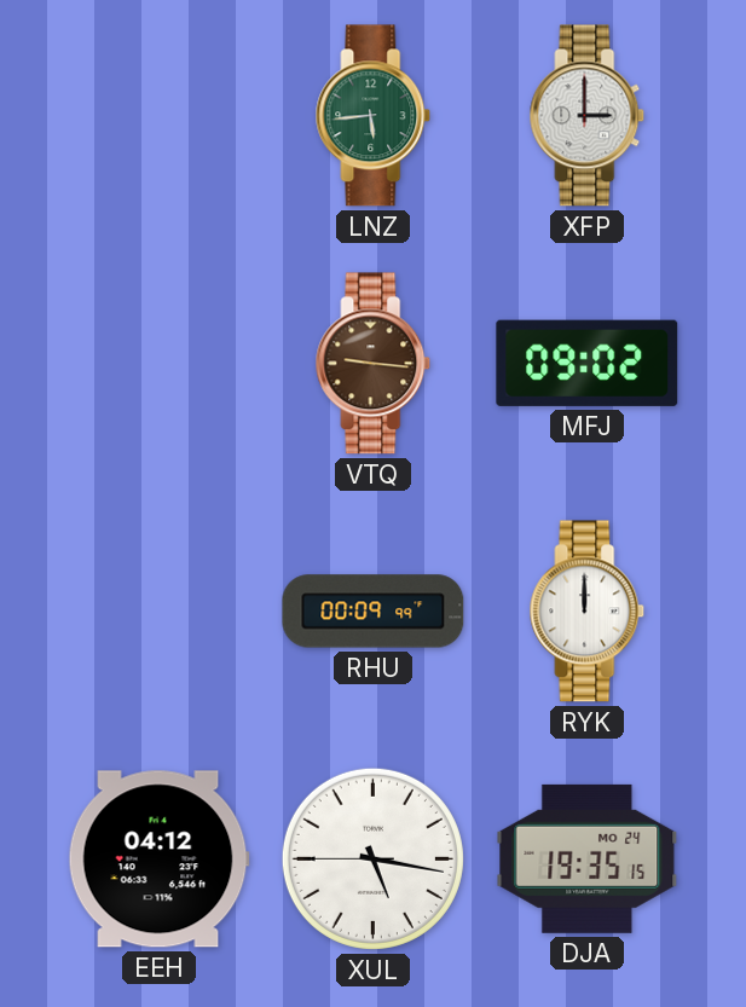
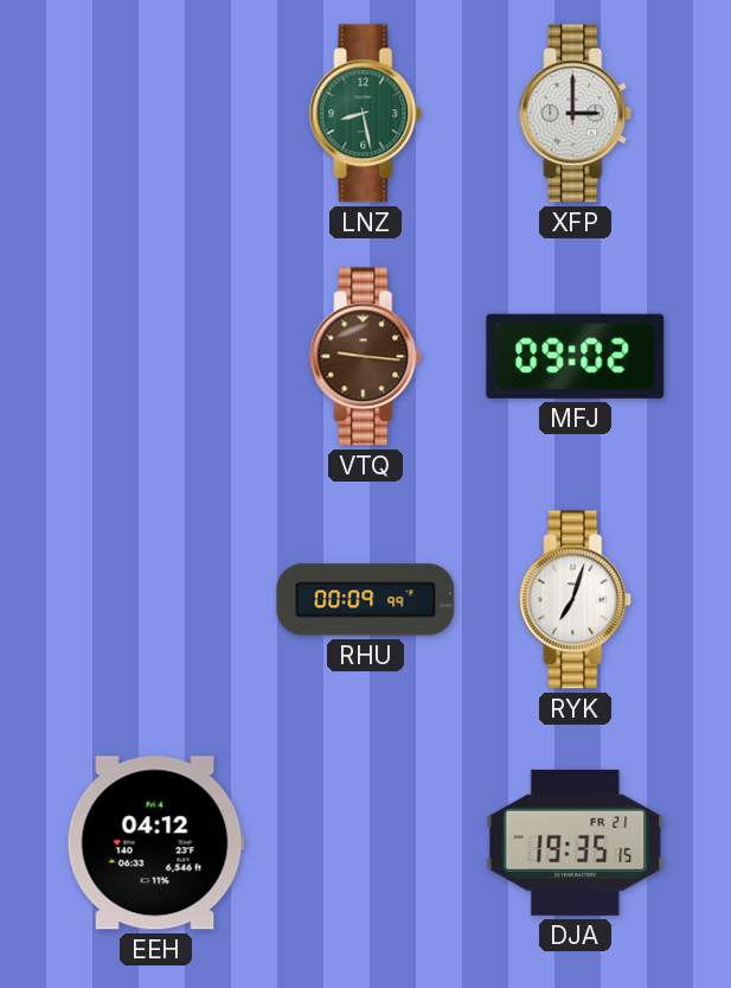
LNZ: 5:44 -> 8:28 (366, 114)
RYK: 12:00 -> 7:03 (576, 600)
XUL: 5:16 -> none (372, 858)
DJA date: MO 24 -> FR 21 (576, 842)
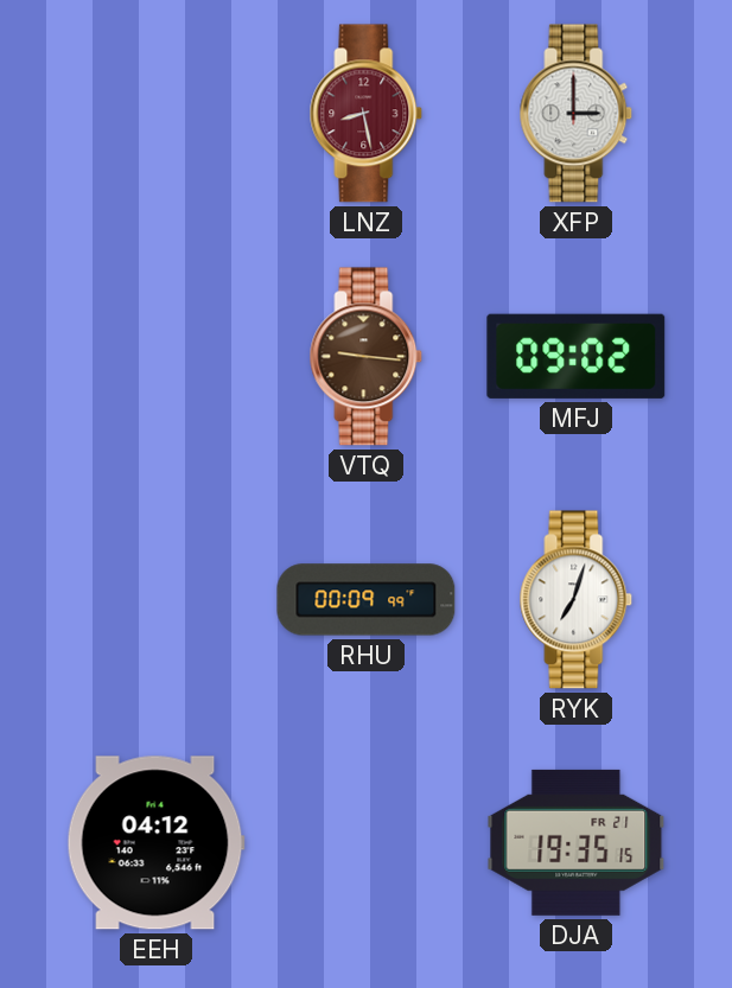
LNZ dial: green -> burgundy (367, 114)
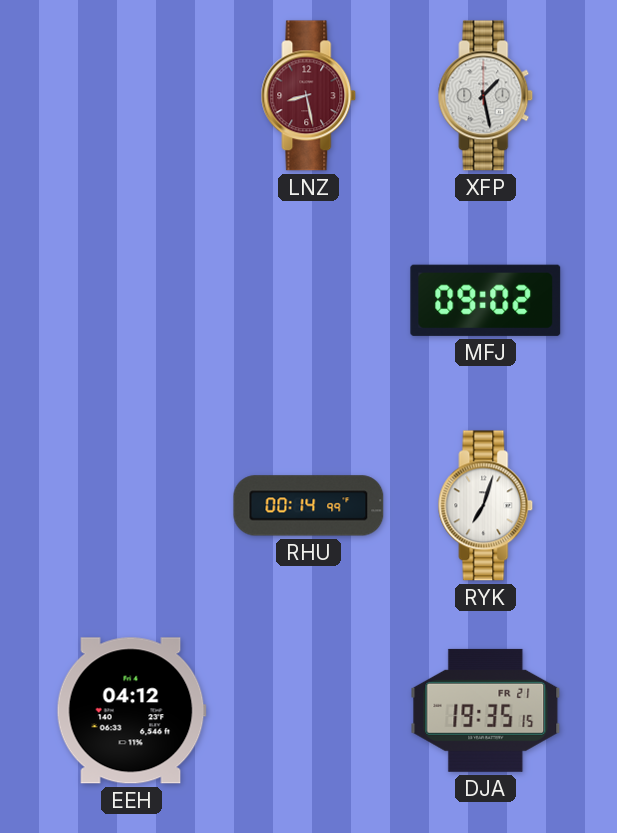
XFP: 3:00 -> 1:28 (486, 96)
VTQ: 9:16 -> none (367, 357)
RHU: 00:09 -> 00:14 (309, 506)
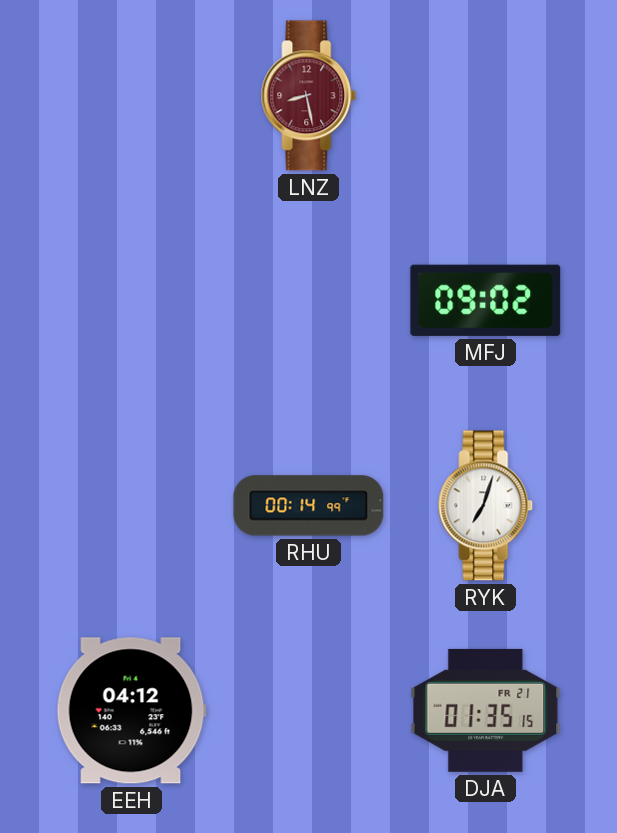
XFP: 1:28 -> none (486, 96)
DJA: 19:35 -> 01:35 (486, 710)
